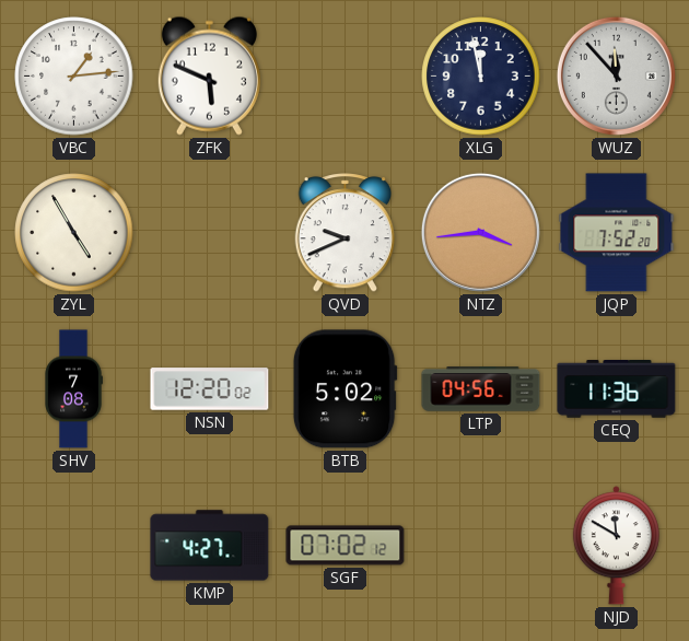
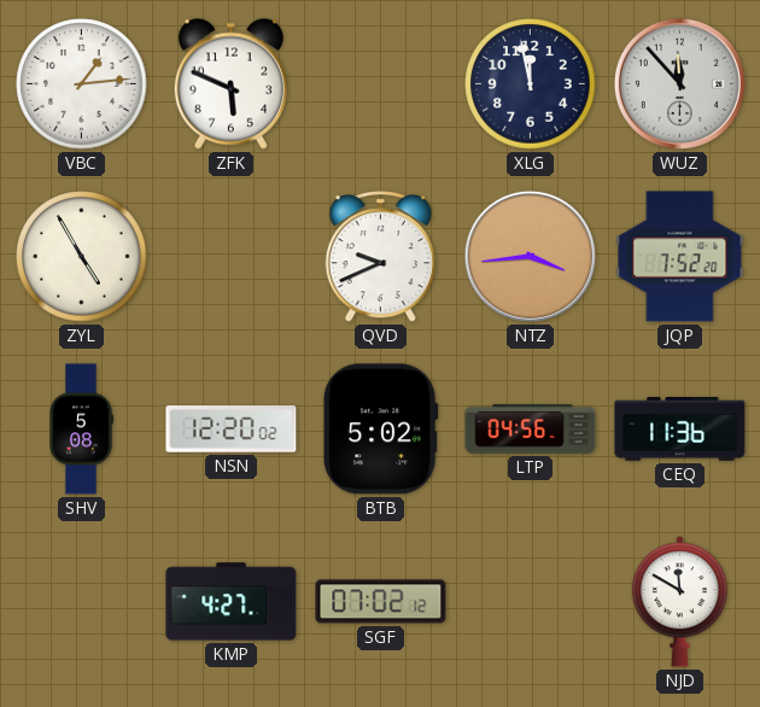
SHV: 7:08 -> 5:08 (81, 430)
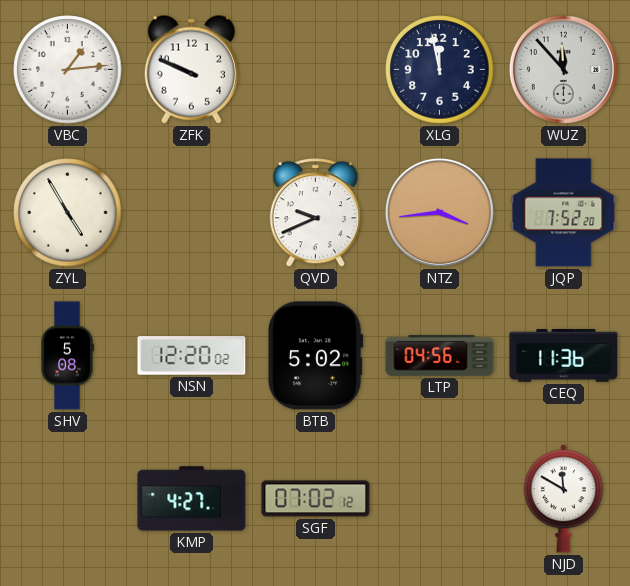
ZFK: 5:49 -> 9:49 (191, 69)
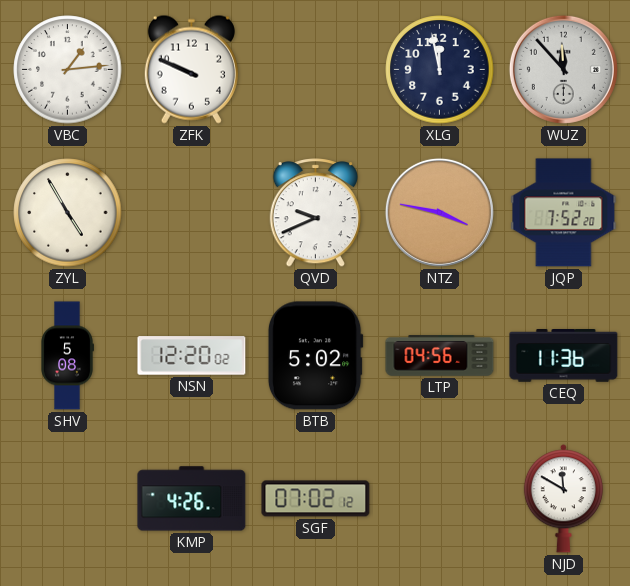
NTZ: 3:44 -> 3:47 (439, 212)
KMP: 4:27 -> 4:26 (192, 499)
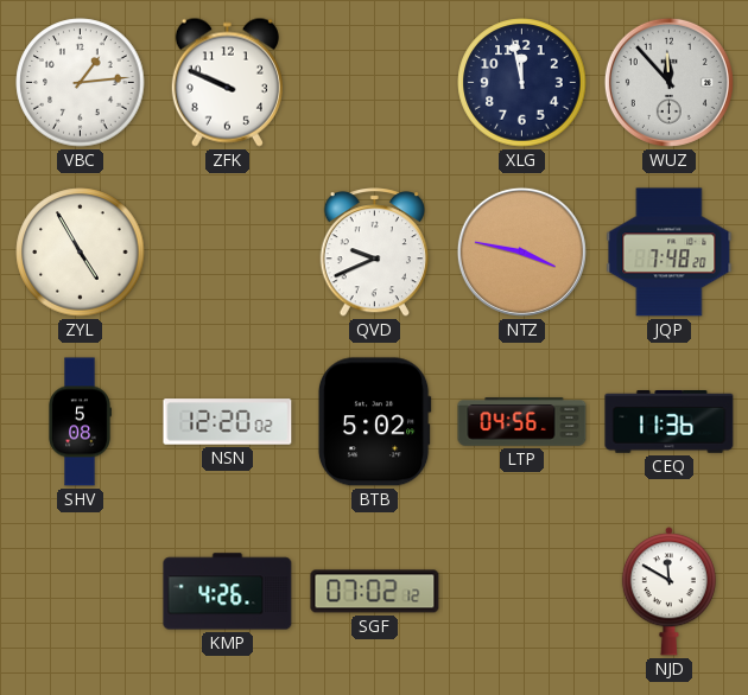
JQP: 7:52 -> 7:48 (670, 253)
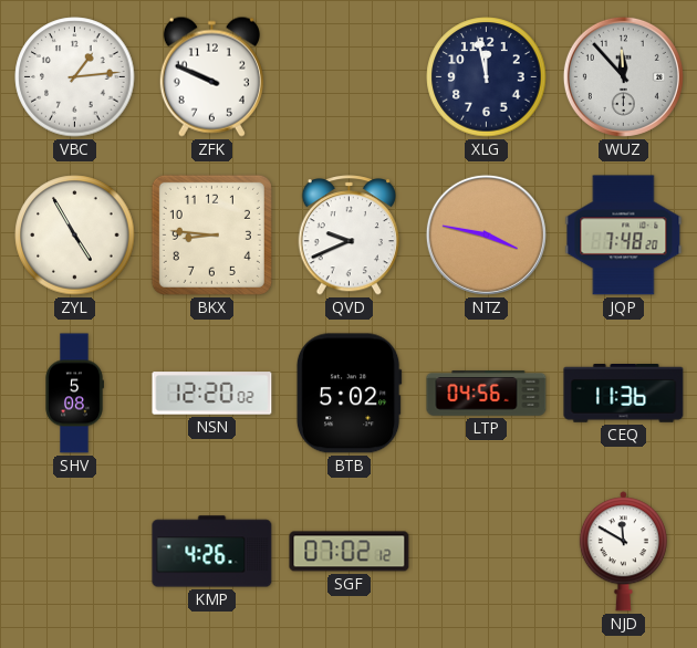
BKX: none -> 8:46 (211, 234)
